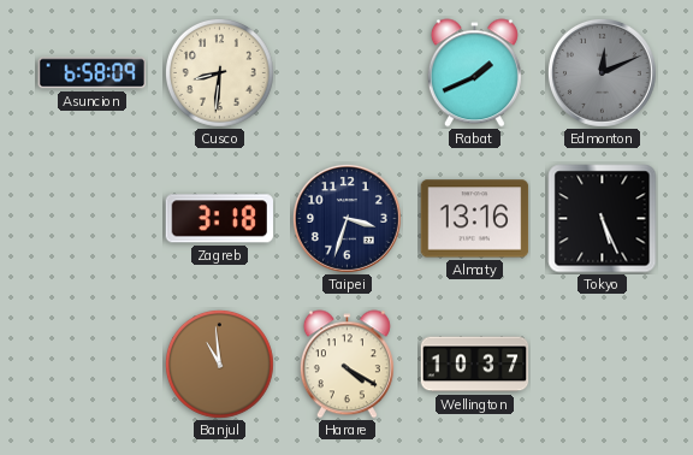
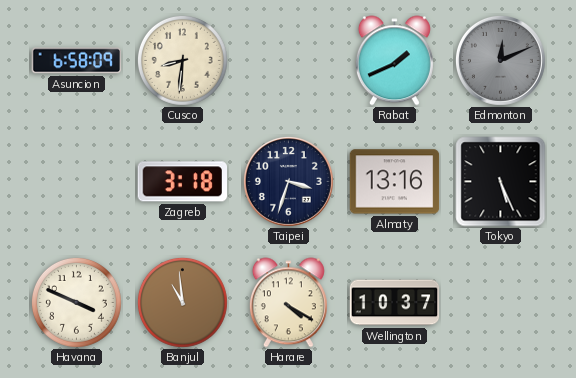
Havana: none -> 3:49 (76, 302)
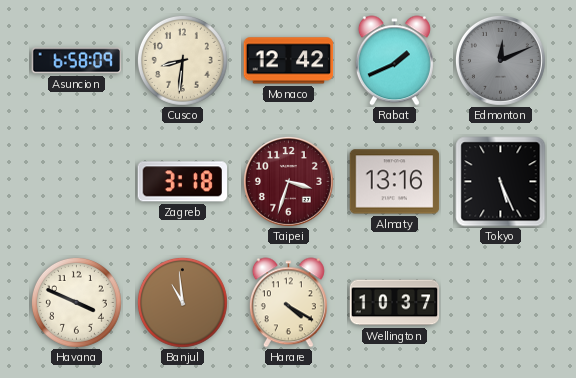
Monaco: none -> 12:42 (289, 61)
Taipei dial: navy -> burgundy (288, 181)
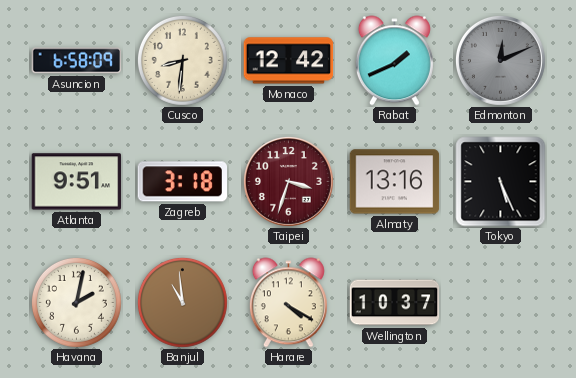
Atlanta: none -> 9:51 (77, 182)
Havana: 3:49 -> 2:02 (76, 302)
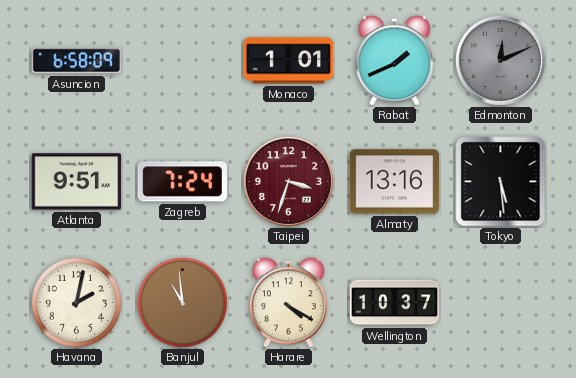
Cusco: 8:31 -> none (182, 60)
Monaco: 12:42 -> 1:01 (289, 61)
Zagreb: 3:18 -> 7:24 (182, 182)
Tokyo: 5:26 -> 5:29 (501, 182)
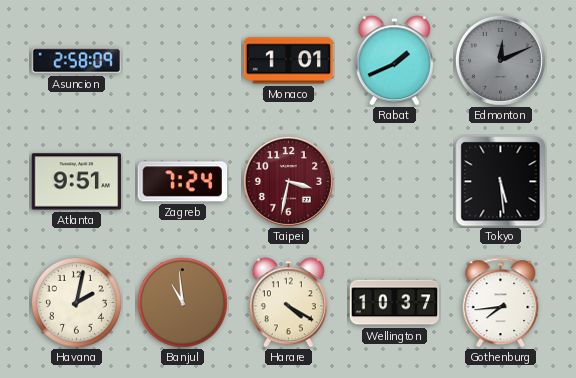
Asuncion: 6:58 -> 2:58 (77, 61)
Taipei: 3:33 -> 3:32 (288, 181)
Almaty: 13:16 -> none (395, 182)
Gothenburg: none -> 7:44 (501, 303)
